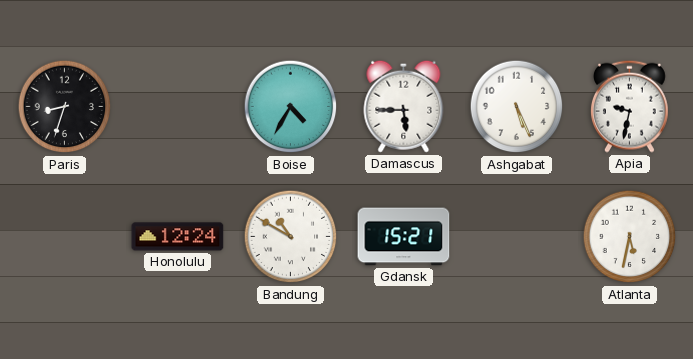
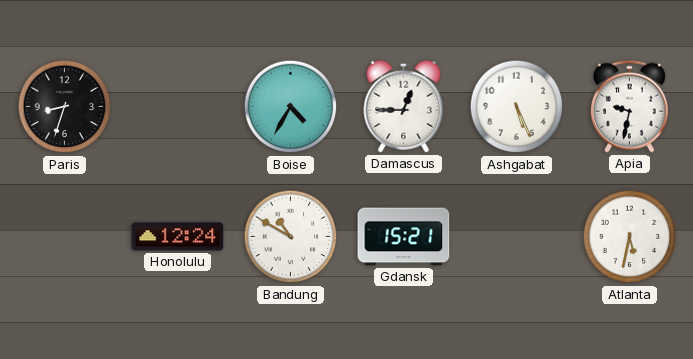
Damascus: 5:45 -> 12:45 (404, 106)
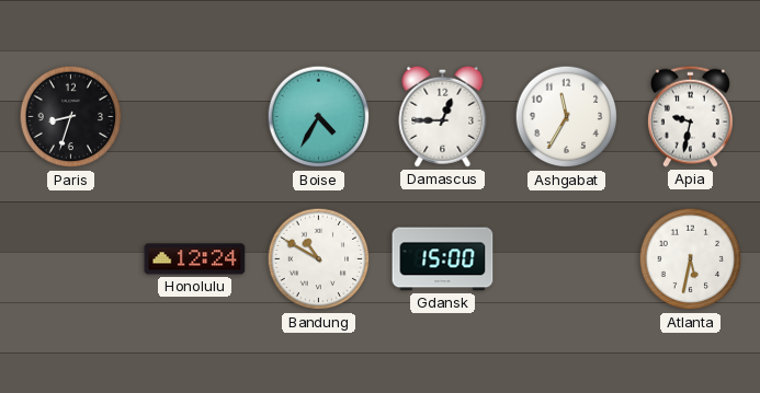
Ashgabat: 5:26 -> 11:35 (567, 117)
Gdansk: 15:21 -> 15:00 (443, 259)
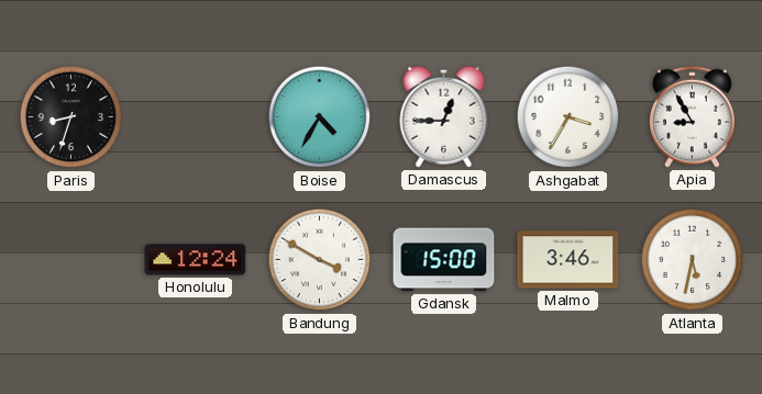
Ashgabat: 11:35 -> 3:35 (568, 117)
Apia: 9:32 -> 8:55 (692, 116)
Bandung: 10:50 -> 3:50 (320, 260)
Malmo: none -> 3:46 (568, 260)
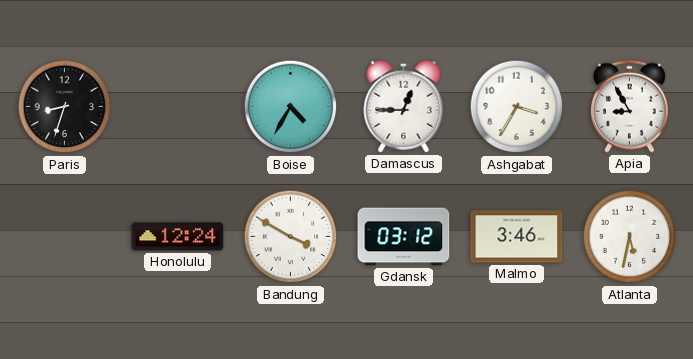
Gdansk: 15:00 -> 03:12 (404, 237)
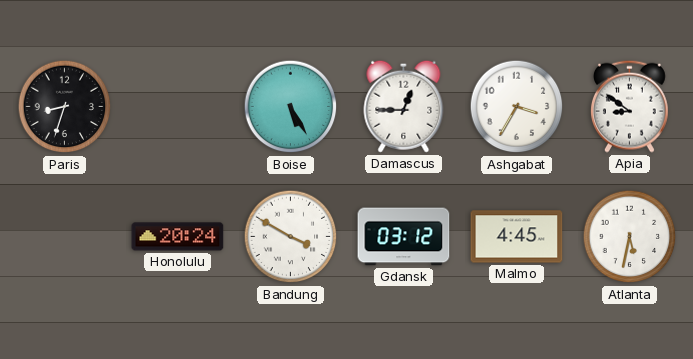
Boise: 4:35 -> 5:25 (291, 107)
Apia: 8:55 -> 8:51 (629, 106)
Honolulu: 12:24 -> 20:24 (178, 237)
Malmo: 3:46 -> 4:45 (517, 237)
